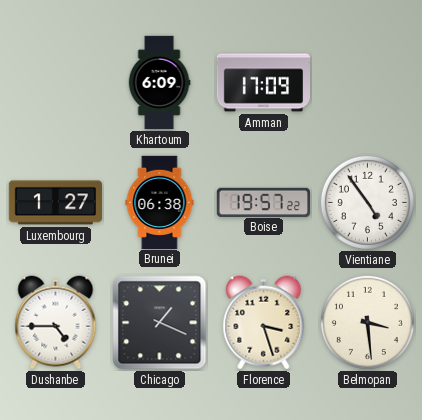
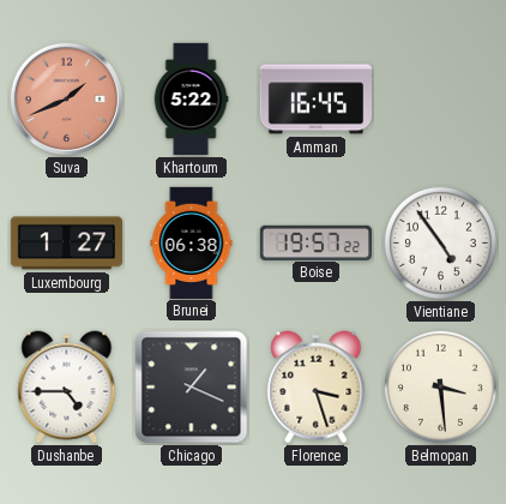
Suva: none -> 1:41 (66, 98)
Khartoum: 6:09 -> 5:22 (191, 100)
Amman: 17:09 -> 16:45 (317, 100)
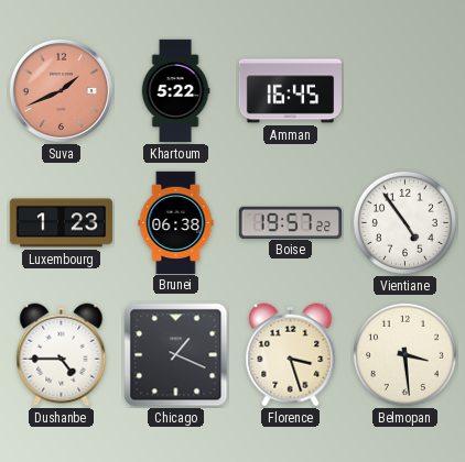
Luxembourg: 1:27 -> 1:23 (61, 223)
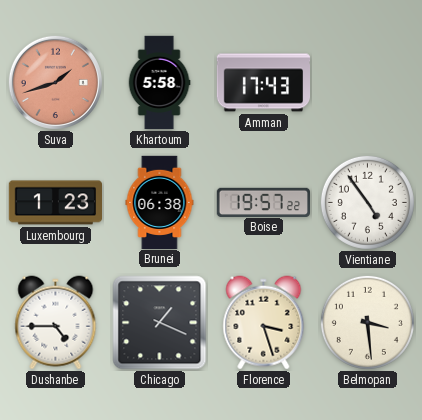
Suva: 1:41 -> 1:42 (55, 82)
Khartoum: 5:22 -> 5:58 (159, 83)
Amman: 16:45 -> 17:43 (264, 83)
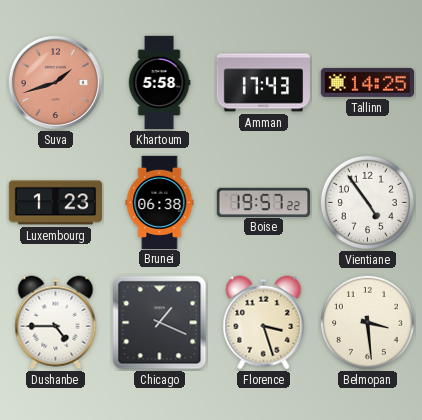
Tallinn: none -> 14:25 (367, 82)
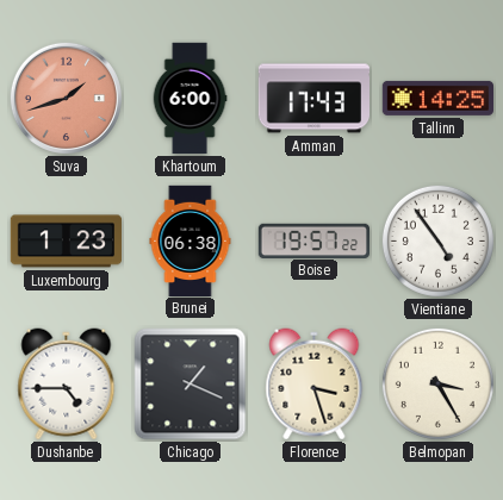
Khartoum: 5:58 -> 6:00 (190, 99)
Belmopan: 3:29 -> 3:25 (437, 383)
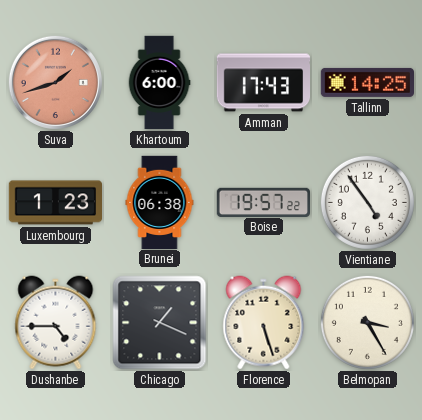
Florence: 3:27 -> 5:27 (264, 323)
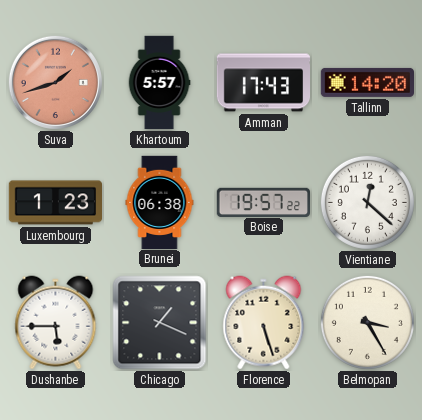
Khartoum: 6:00 -> 5:57 (159, 83)
Tallinn: 14:25 -> 14:20 (367, 82)
Vientiane: 4:54 -> 12:22 (367, 202)
Dushanbe: 4:45 -> 5:45 (56, 323)
